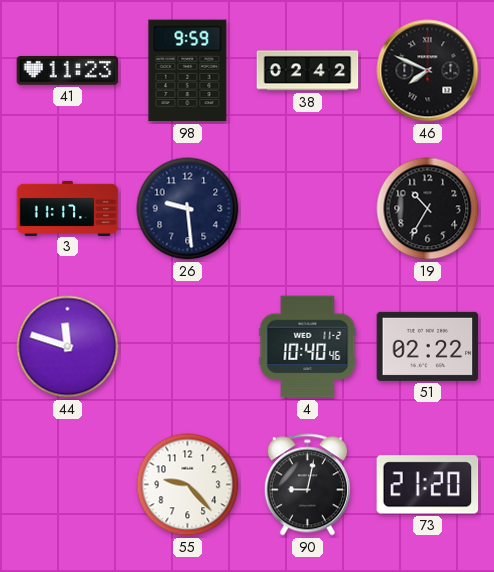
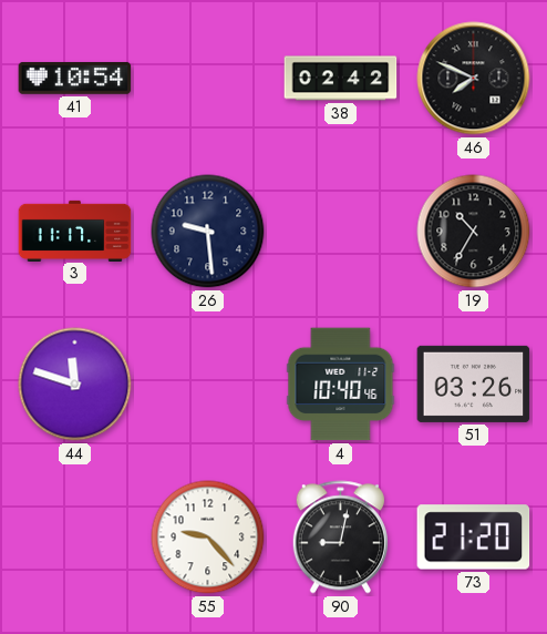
41: 11:23 -> 10:54 (75, 78)
98: 9:59 -> none (188, 71)
51: 02:22 -> 03:26 (474, 384)
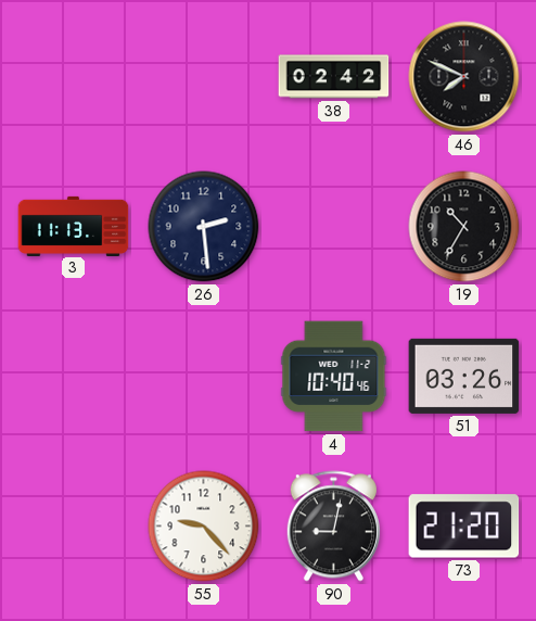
41: 10:54 -> none (75, 78)
3: 11:17 -> 11:13 (74, 226)
26: 9:29 -> 2:29 (204, 227)
44: 11:48 -> none (75, 385)
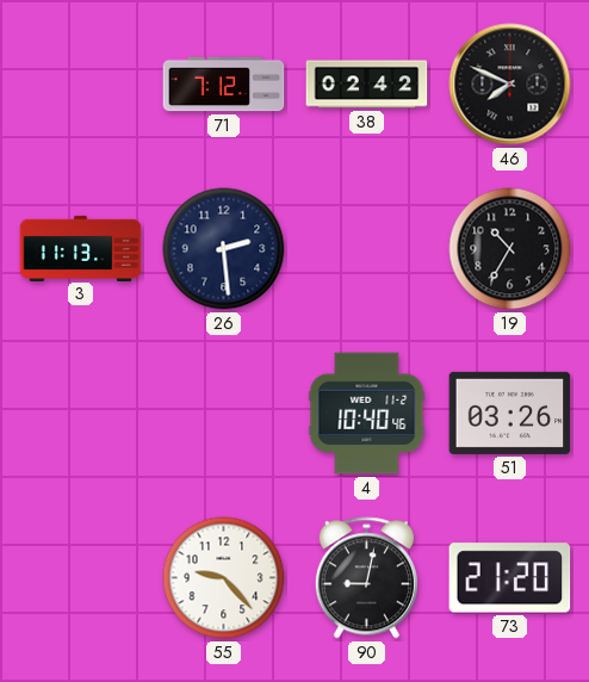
71: none -> 7:12 (224, 85)
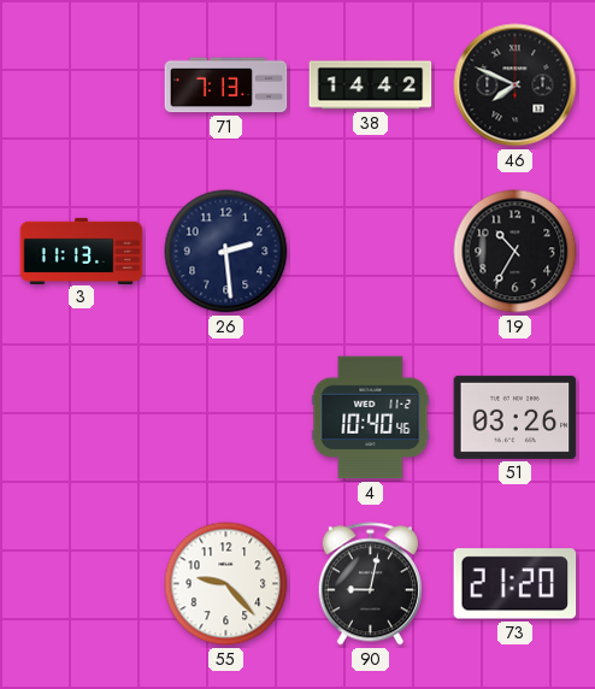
71: 7:12 -> 7:13 (226, 86)
38: 02:42 -> 14:42 (371, 86)
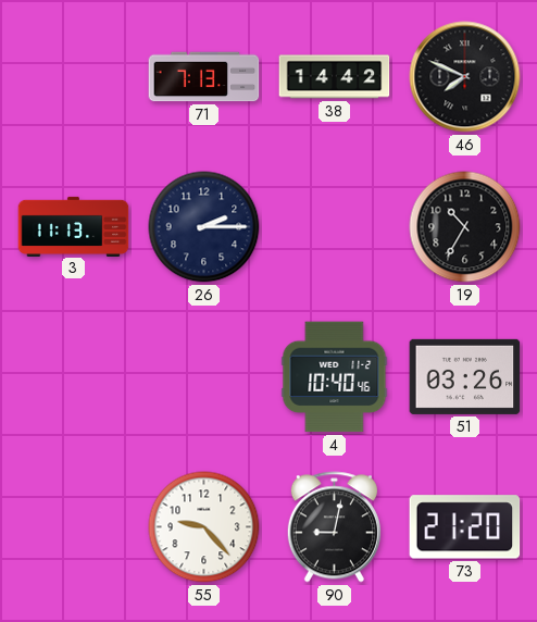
26: 2:29 -> 2:15 (204, 227)
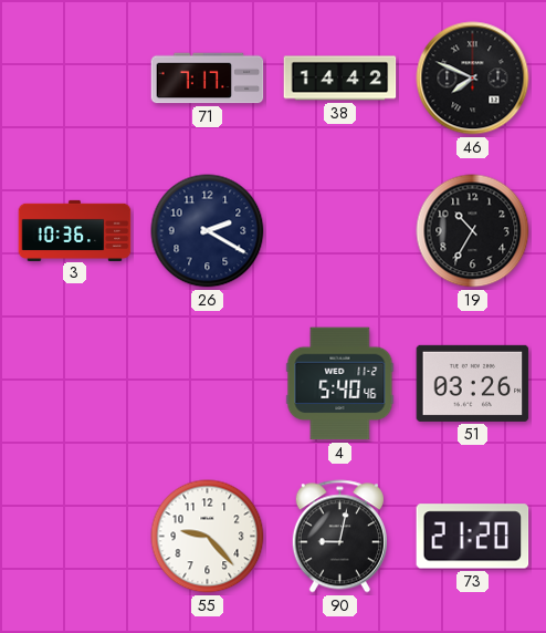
71: 7:13 -> 7:17 (208, 79)
3: 11:13 -> 10:36 (75, 230)
26: 2:15 -> 2:20 (208, 231)
4: 10:40 -> 5:40 (340, 384)
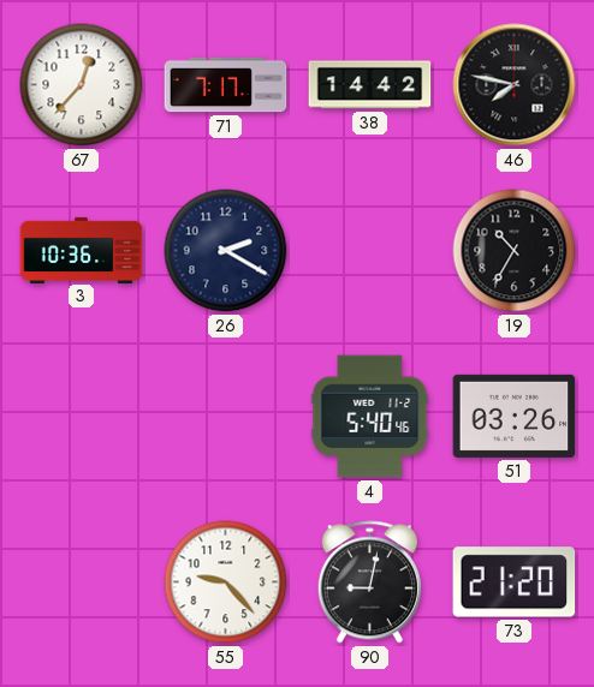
67: none -> 12:37 (82, 85)
46: 7:49 -> 7:47 (515, 85)
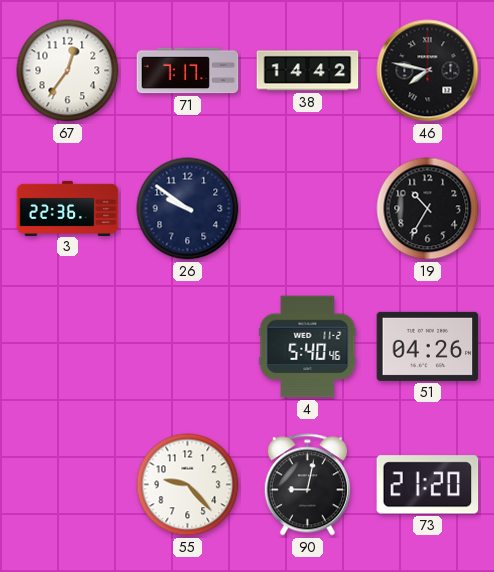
67: 12:37 -> 12:36 (68, 71)
3: 10:36 -> 22:36 (68, 208)
26: 2:20 -> 9:51 (188, 209)
51: 03:26 -> 04:26 (428, 346)
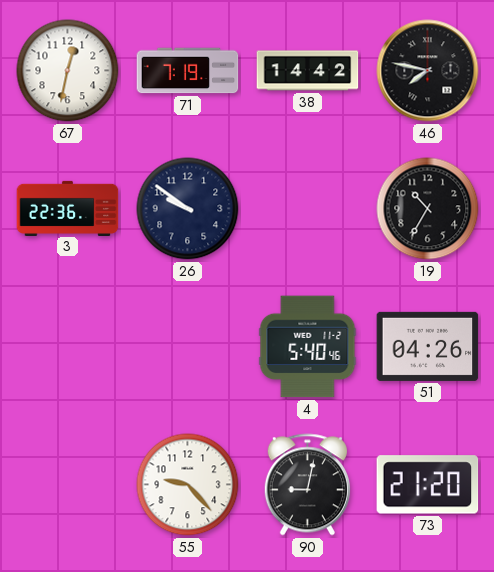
67: 12:36 -> 12:32 (68, 71)
71: 7:17 -> 7:19 (188, 71)
